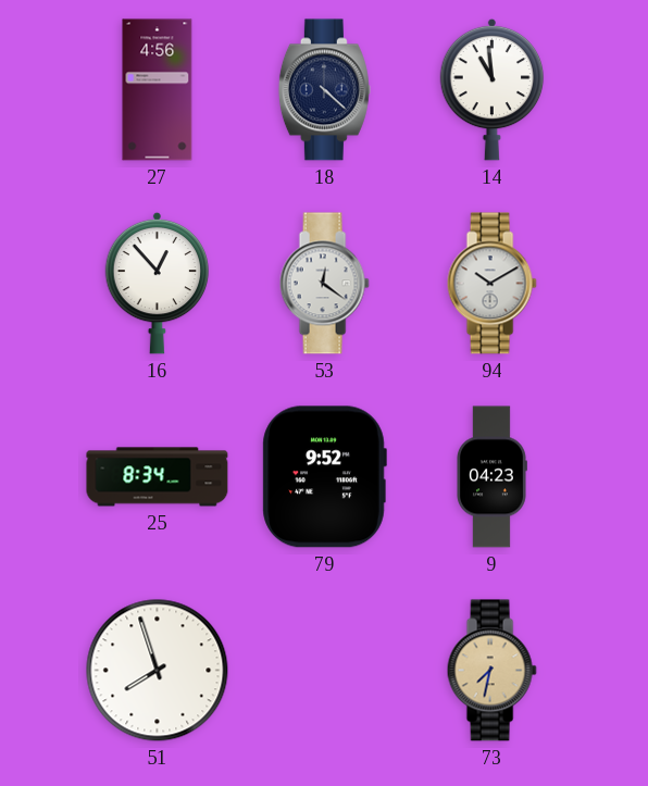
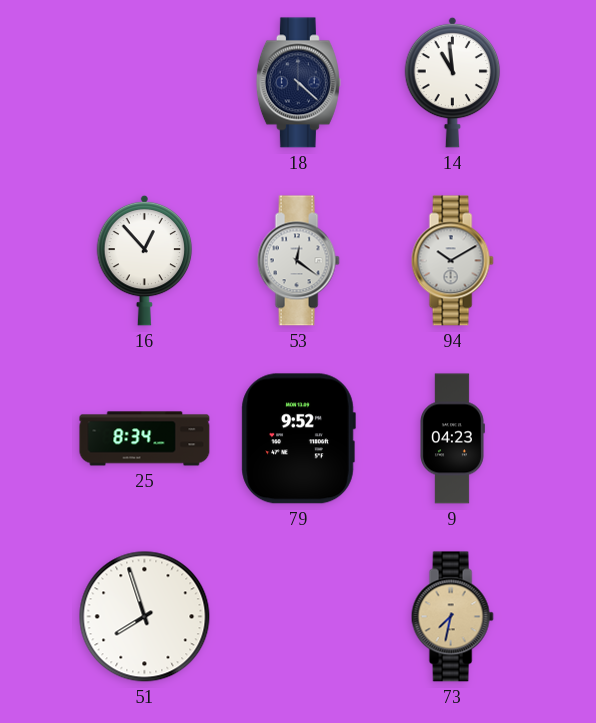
27: 4:56 -> none (158, 90)
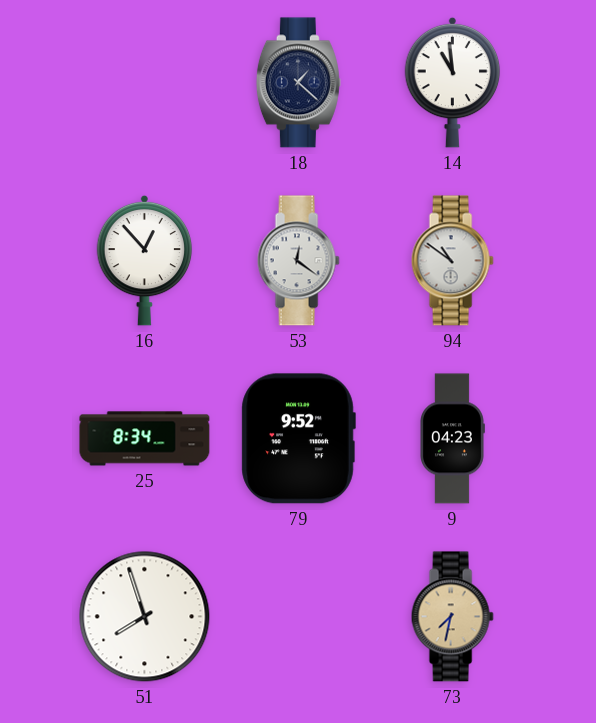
18: 4:22 -> 1:22 (298, 83)
94: 10:10 -> 10:51 (452, 261)
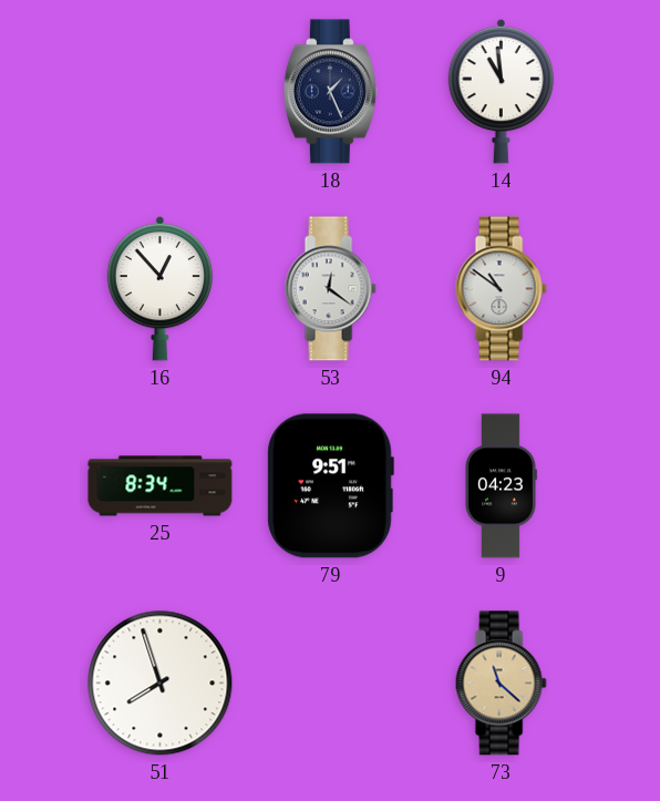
18: 1:22 -> 1:26 (330, 92)
79: 9:52 -> 9:51 (330, 486)
73: 7:32 -> 11:22 (501, 684)
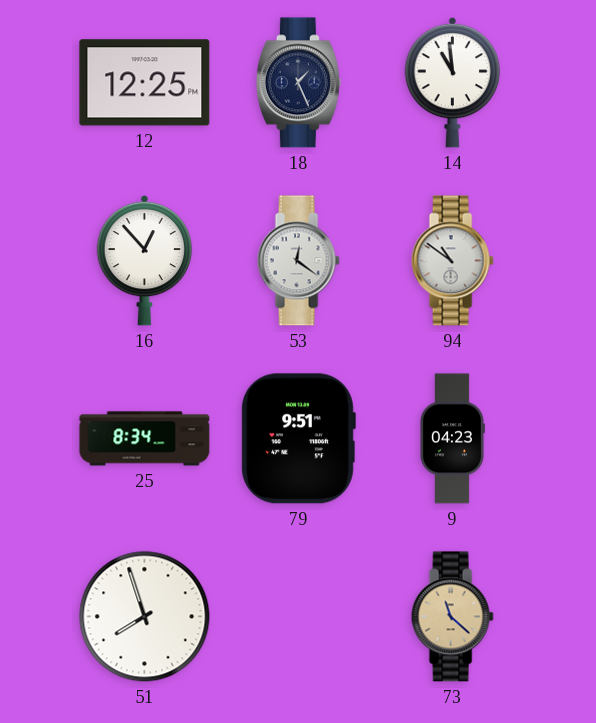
12: none -> 12:25 (145, 83)
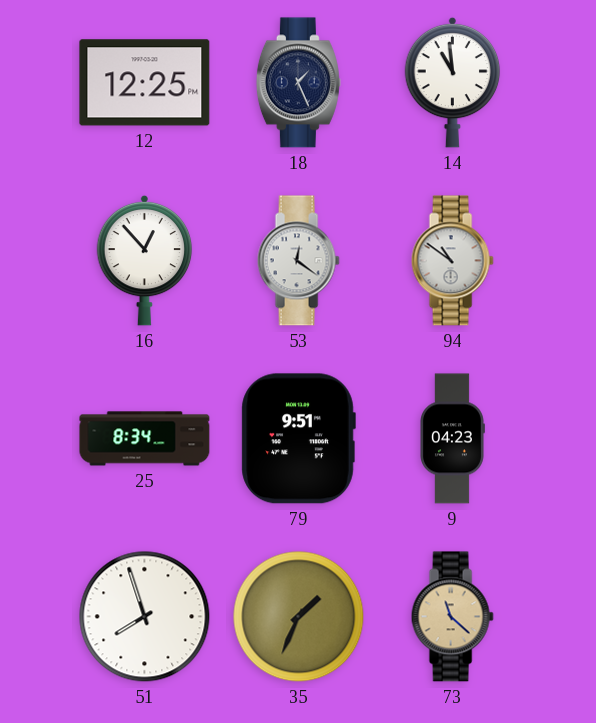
35: none -> 1:34 (299, 617)
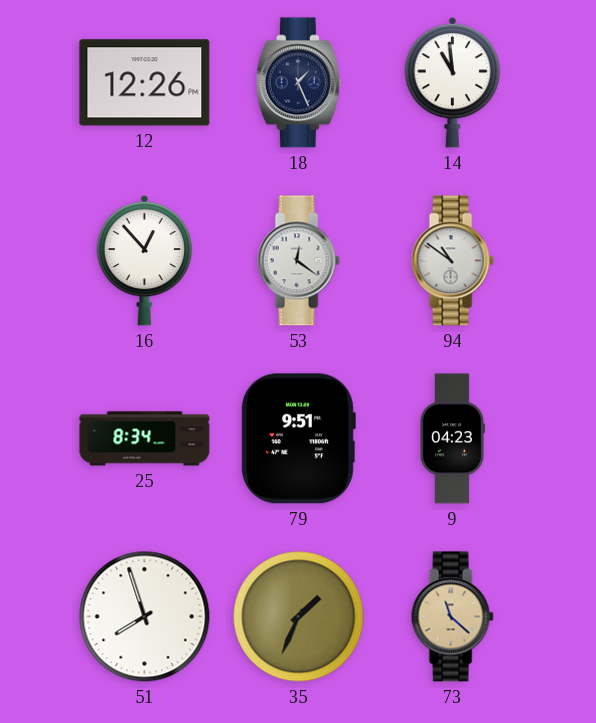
12: 12:25 -> 12:26 (145, 83)
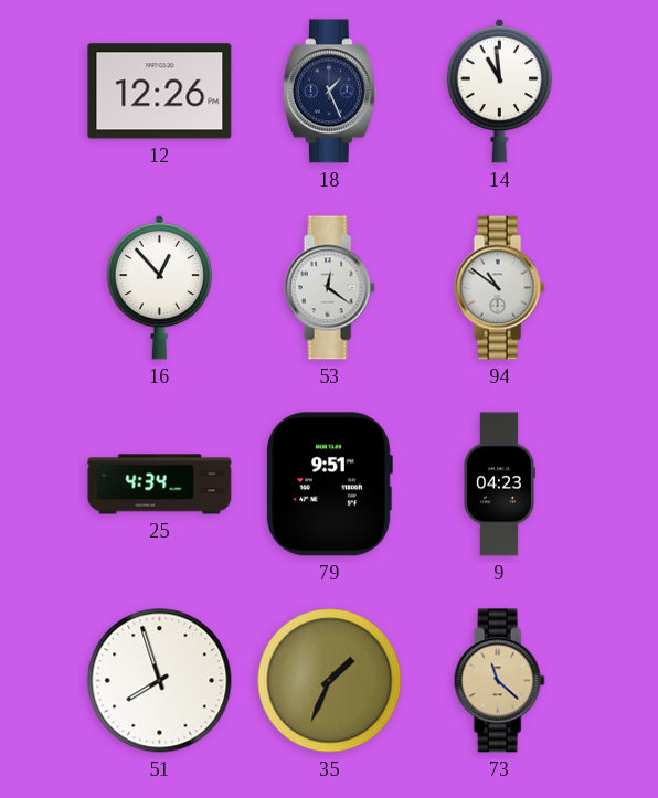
25: 8:34 -> 4:34 (160, 485)
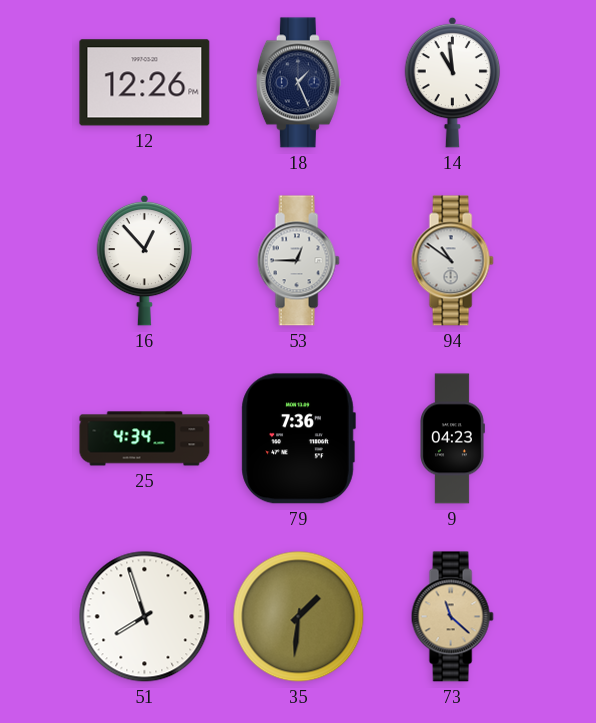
53: 12:21 -> 12:45 (298, 261)
79: 9:51 -> 7:36 (298, 439)
35: 1:34 -> 1:31 (299, 617)
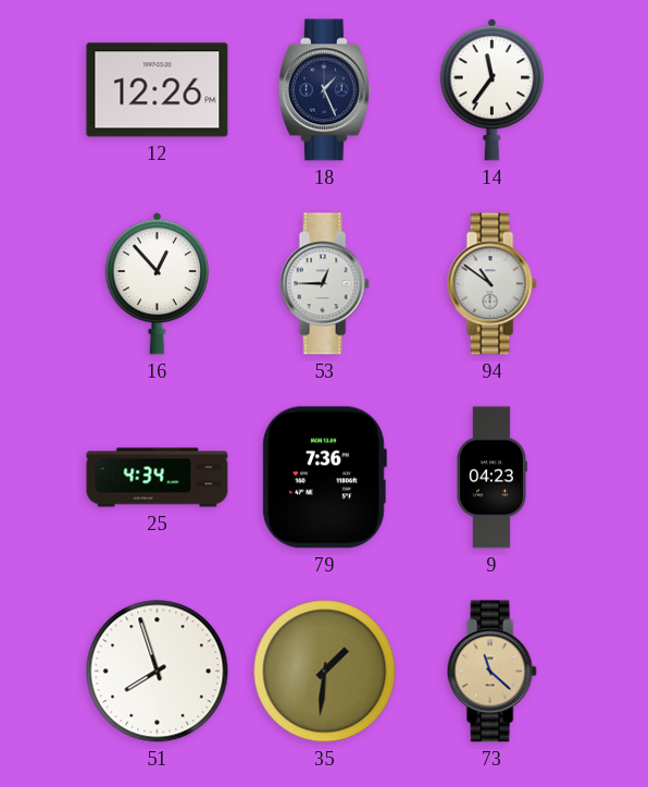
14: 10:59 -> 11:36 (493, 89)
